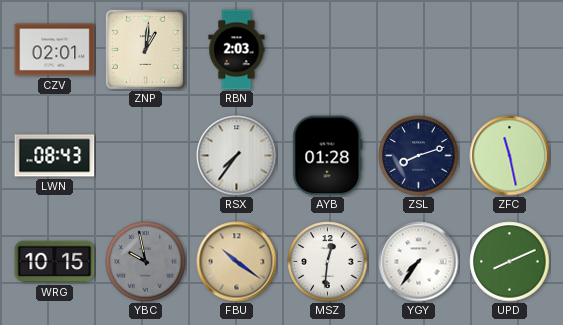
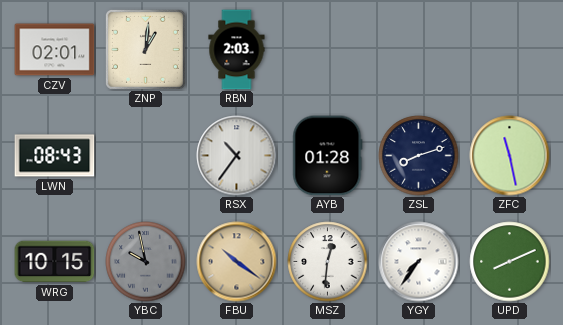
RSX: 7:36 -> 10:36 (237, 156)
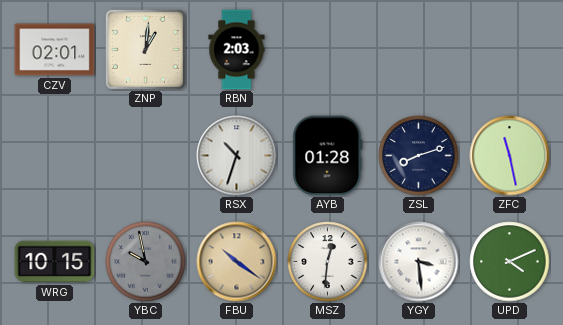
LWN: 08:43 -> none (55, 156)
RSX: 10:36 -> 10:33 (237, 156)
YGY: 7:36 -> 3:29 (419, 262)
UPD: 8:11 -> 4:11 (510, 262)
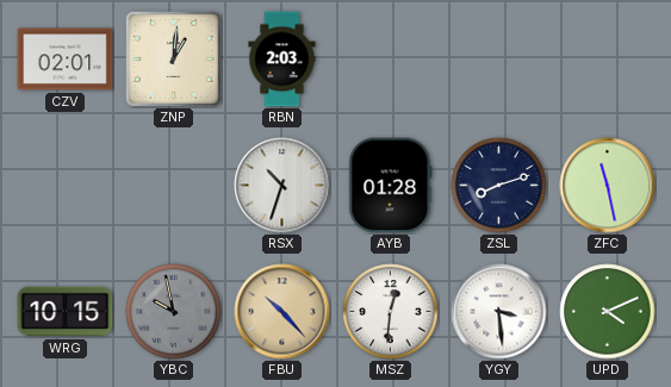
FBU: 10:21 -> 10:23 (282, 312)
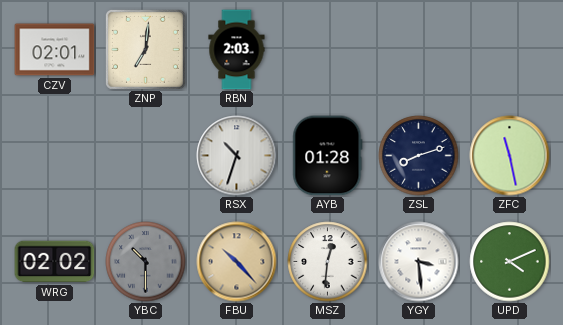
ZNP: 1:01 -> 7:01 (145, 49)
WRG: 10:15 -> 02:02 (55, 262)
YBC: 9:58 -> 10:30 (146, 262)
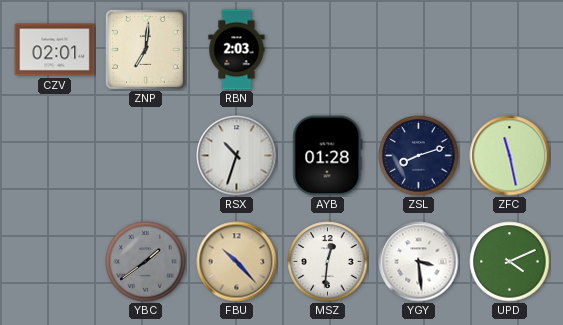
WRG: 02:02 -> none (55, 262)
YBC: 10:30 -> 1:39 (146, 262)
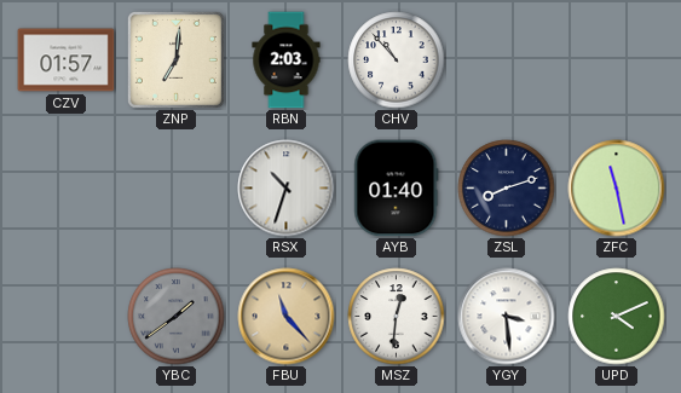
CZV: 02:01 -> 01:57 (67, 60)
CHV: none -> 10:53 (397, 60)
AYB: 01:28 -> 01:40 (397, 189)
FBU: 10:23 -> 11:23 (287, 317)
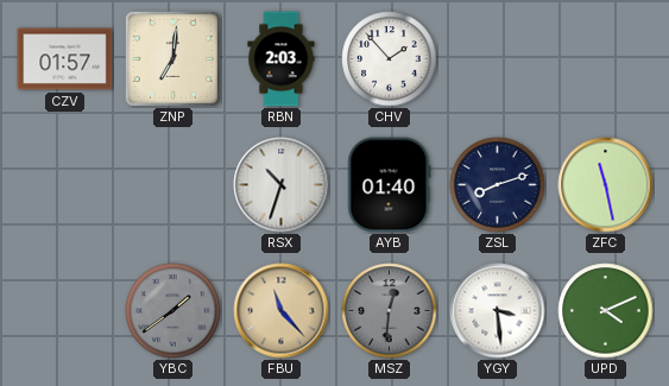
CHV: 10:53 -> 1:53 (390, 59)
MSZ dial: white -> grey (390, 311)
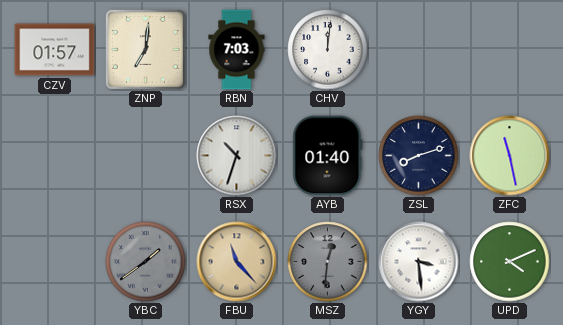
RBN: 2:03 -> 7:03 (237, 50)
CHV: 1:53 -> 12:01 (328, 50)
